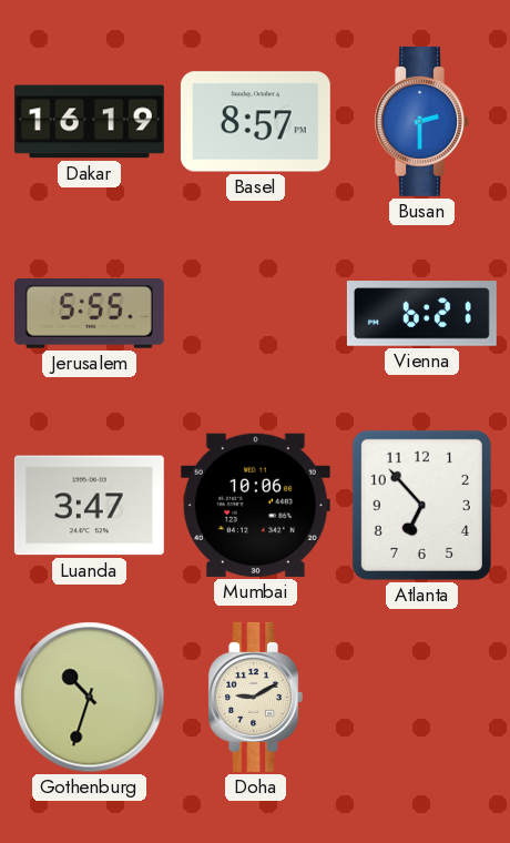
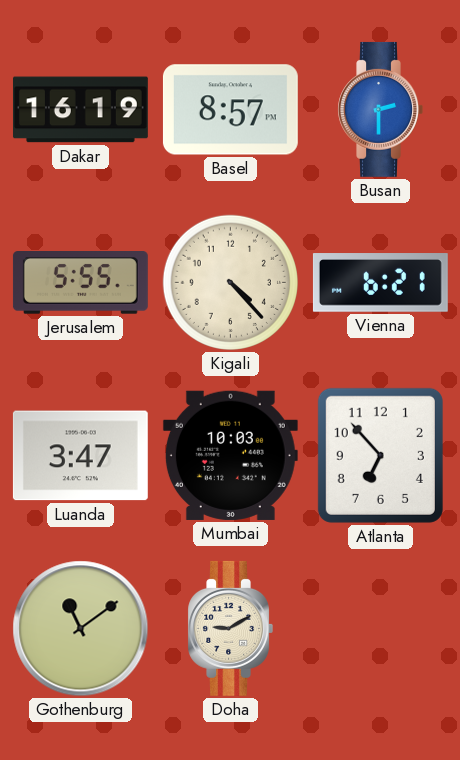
Kigali: none -> 4:23 (230, 282)
Mumbai: 10:06 -> 10:03 (230, 455)
Gothenburg: 10:33 -> 11:09 (81, 629)
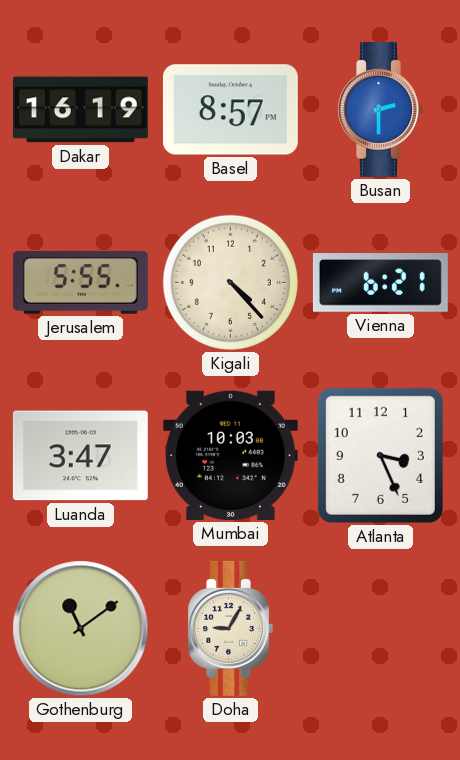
Atlanta: 6:53 -> 3:26 (380, 455)
Doha: 9:10 -> 9:05 (230, 628)
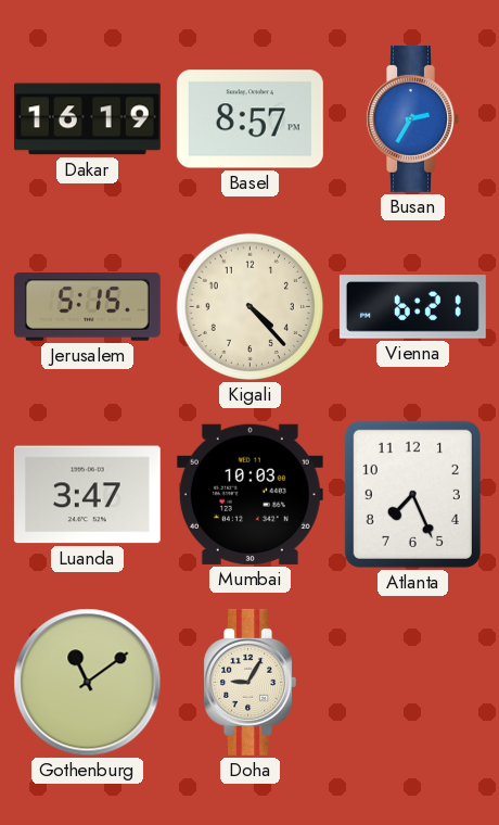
Busan: 2:30 -> 2:35 (412, 118)
Jerusalem: 5:55 -> 5:15 (87, 307)
Atlanta: 3:26 -> 7:26 (412, 494)
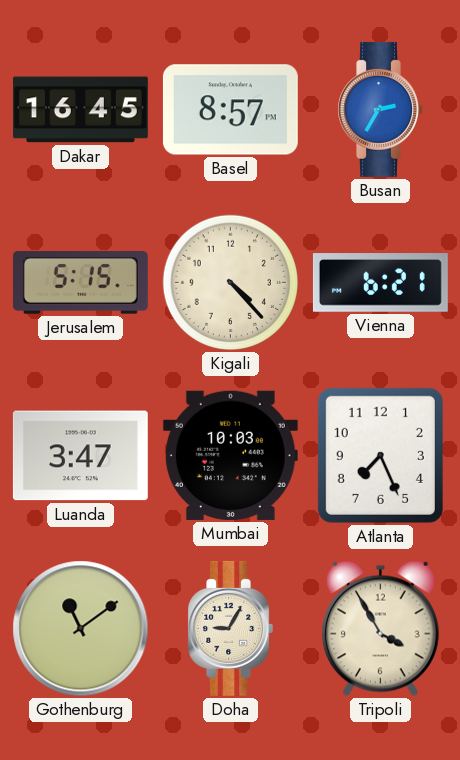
Dakar: 16:19 -> 16:45 (80, 110)
Tripoli: none -> 3:55 (380, 629)
